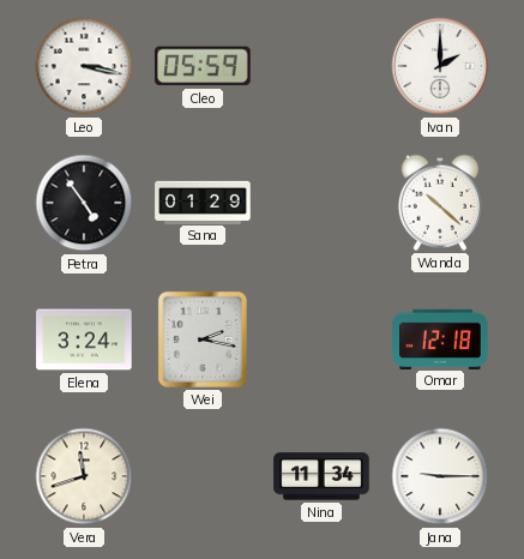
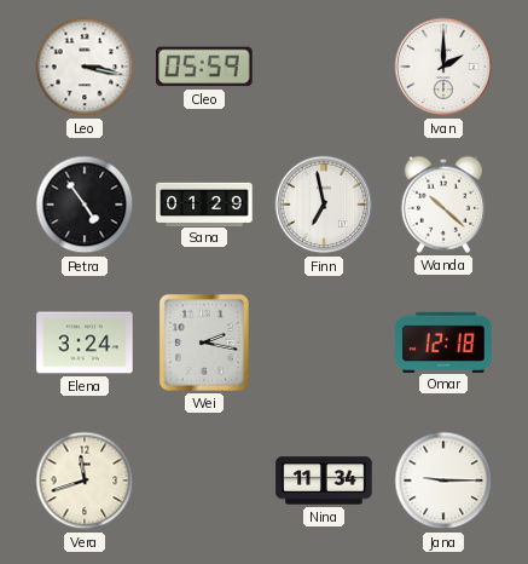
Finn: none -> 6:58 (324, 205)
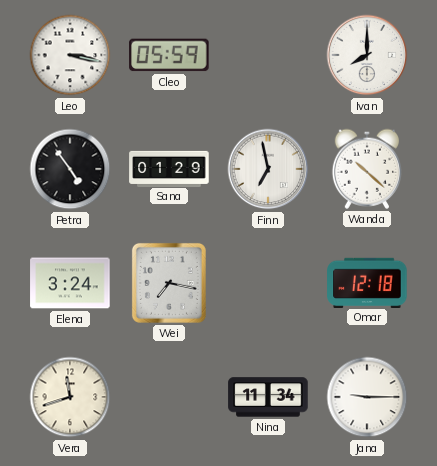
Ivan: 2:00 -> 8:00 (367, 55)
Wei: 2:17 -> 7:17 (169, 283)
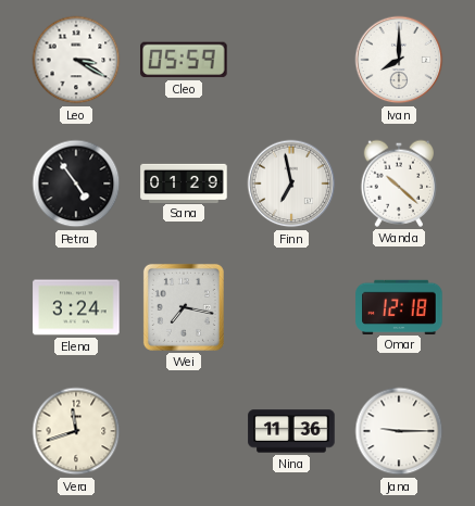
Leo: 3:17 -> 3:20 (76, 60)
Nina: 11:34 -> 11:36 (291, 431)
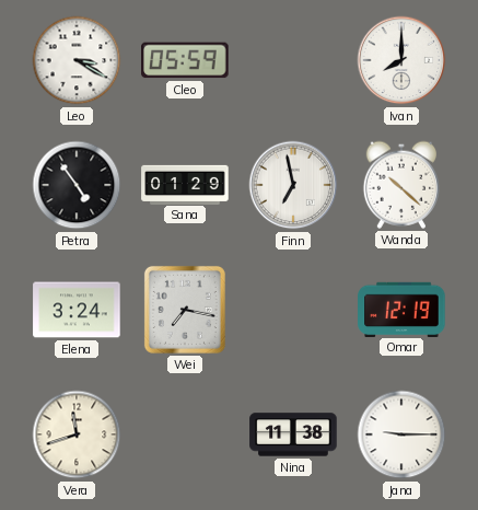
Omar: 12:18 -> 12:19 (401, 309)
Nina: 11:36 -> 11:38 (293, 434)
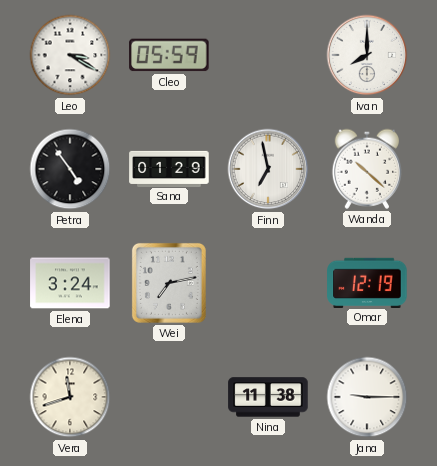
Wei: 7:17 -> 7:13 (169, 283)
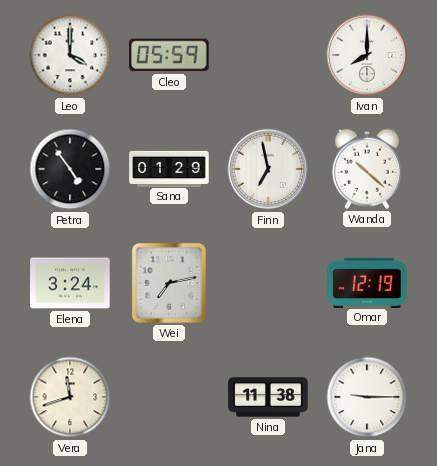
Leo: 3:20 -> 4:00 (70, 55)
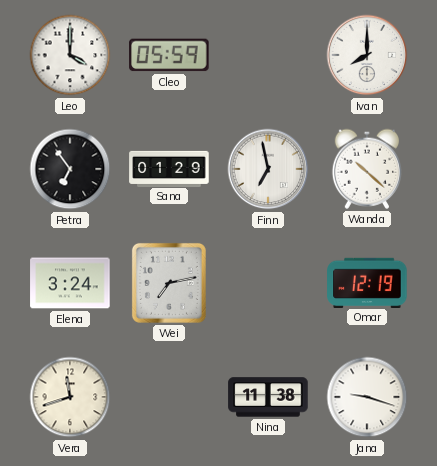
Petra: 4:54 -> 6:54 (70, 169)
Jana: 9:15 -> 9:18 (367, 397)
